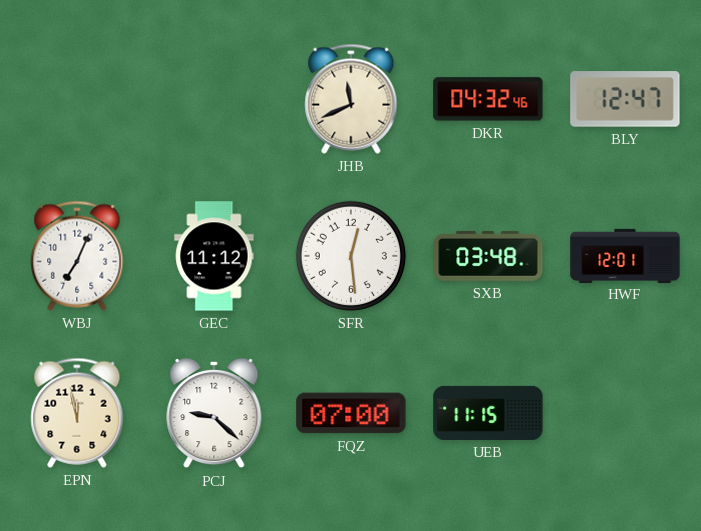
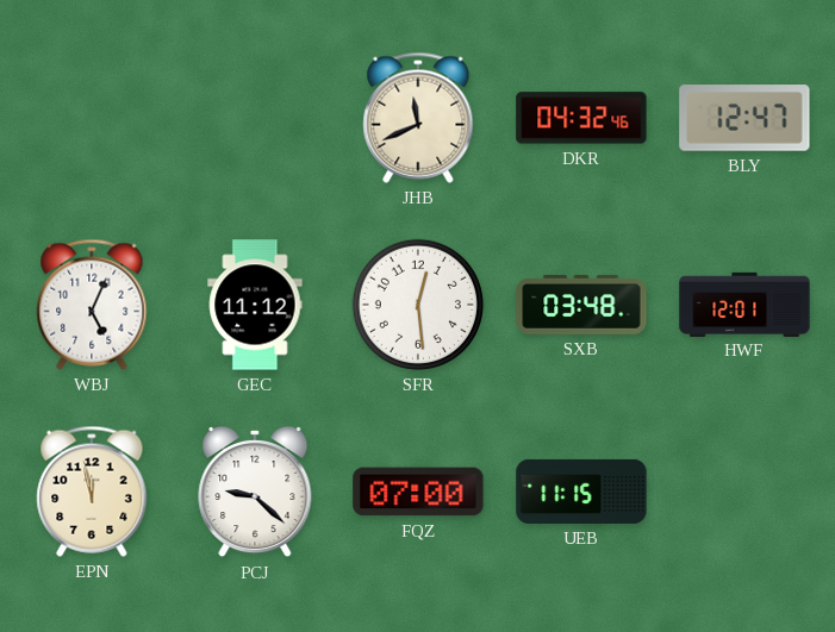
WBJ: 7:04 -> 5:04 (92, 305)
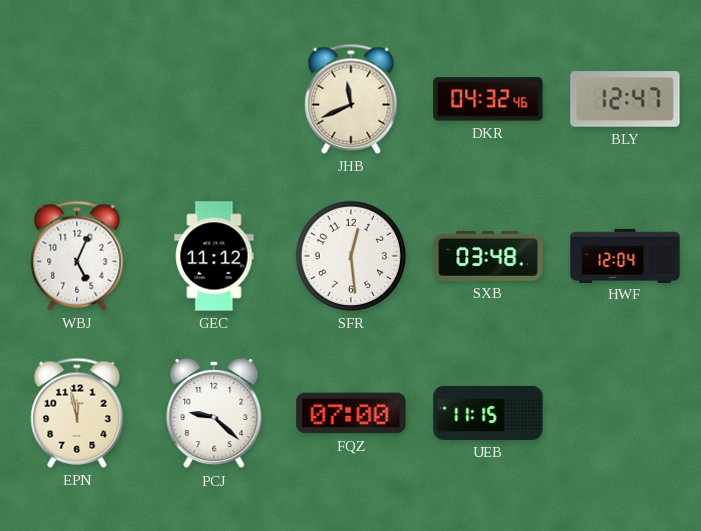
HWF: 12:01 -> 12:04 (625, 255)
